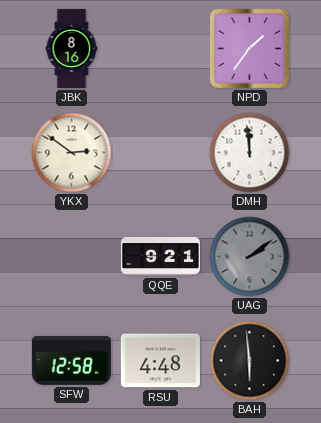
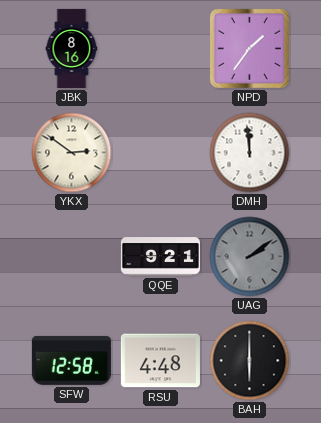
BAH: 5:59 -> 6:00 (250, 361)
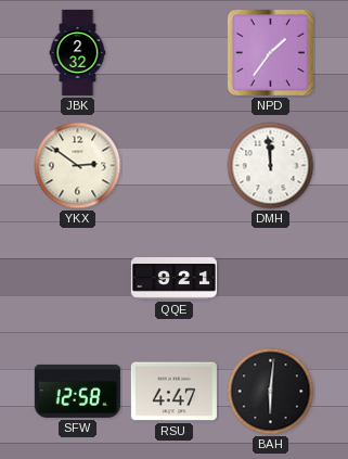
JBK: 8:16 -> 2:32 (78, 52)
UAG: 2:09 -> none (250, 257)
RSU: 4:48 -> 4:47 (173, 392)
BAH: 6:00 -> 6:01 (271, 392)
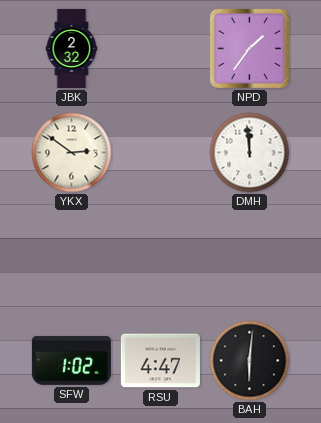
QQE: 9:21 -> none (173, 279)
SFW: 12:58 -> 1:02 (71, 360)
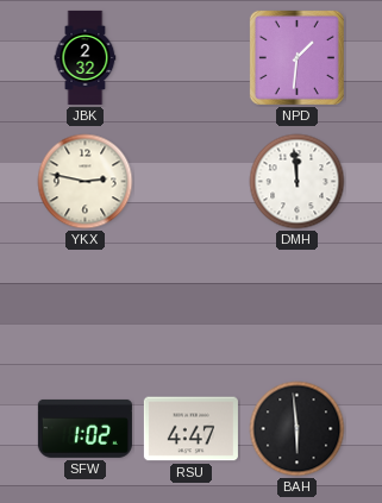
NPD: 1:36 -> 1:31 (296, 57)
YKX: 2:51 -> 2:47 (86, 182)
BAH: 6:01 -> 5:59 (298, 429)
